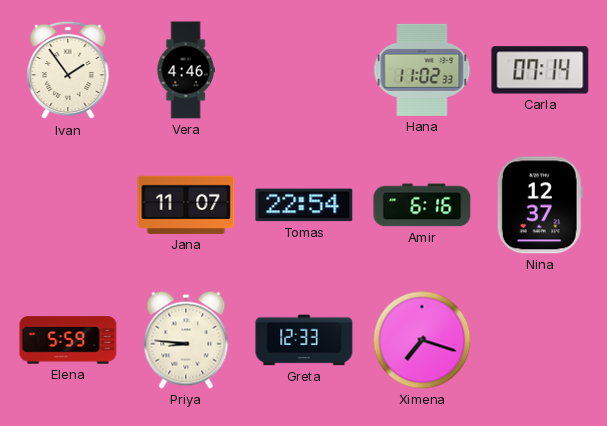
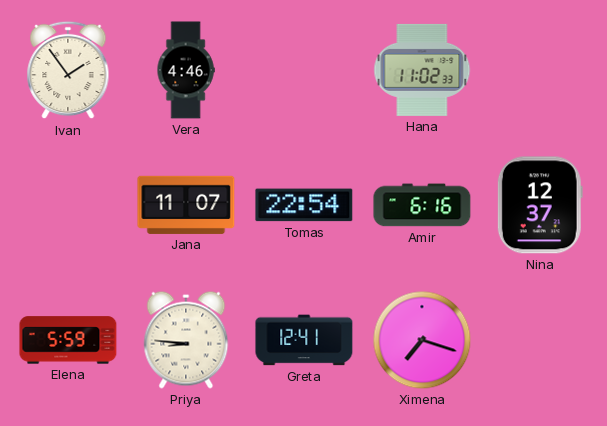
Carla: 07:14 -> none (540, 70)
Greta: 12:33 -> 12:41 (304, 340)
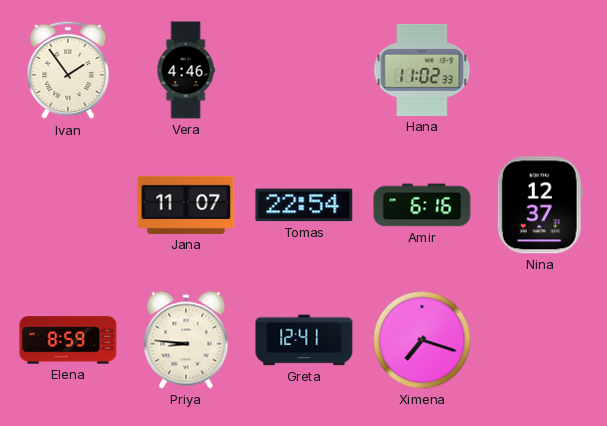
Elena: 5:59 -> 8:59 (68, 340)
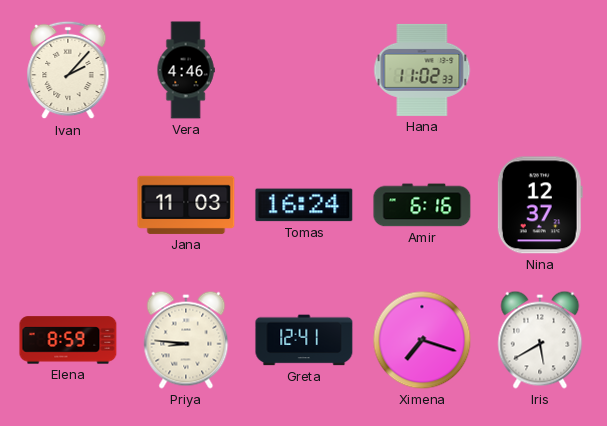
Ivan: 1:54 -> 2:07 (68, 70)
Jana: 11:07 -> 11:03 (186, 205)
Tomas: 22:54 -> 16:24 (304, 205)
Iris: none -> 5:40 (540, 340)
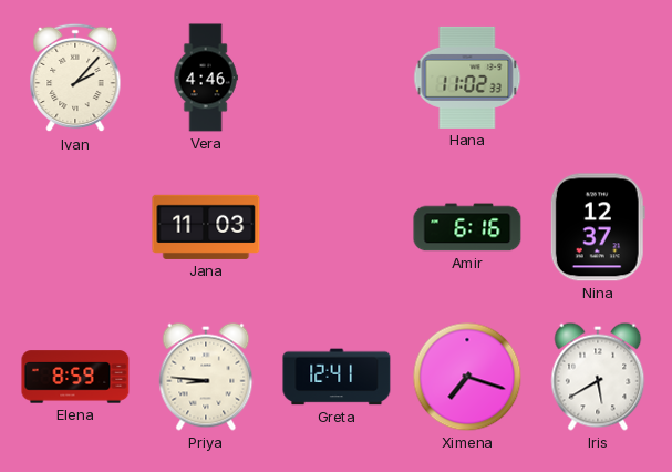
Tomas: 16:24 -> none (304, 205)
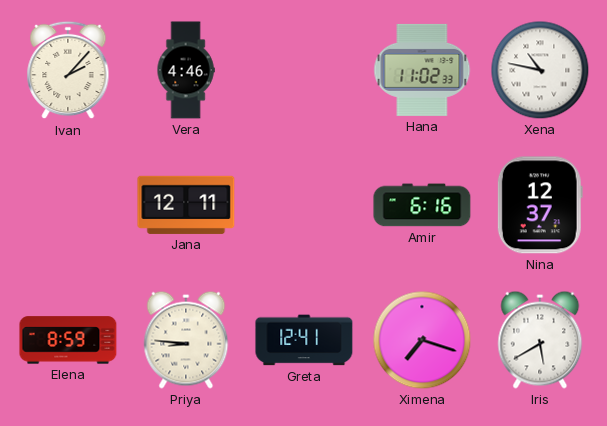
Xena: none -> 10:47 (540, 70)
Jana: 11:03 -> 12:11 (186, 205)
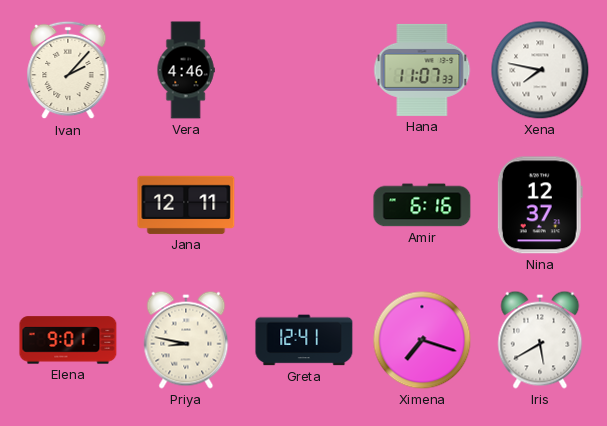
Hana: 11:02 -> 11:07 (422, 70)
Xena: 10:47 -> 7:47 (540, 70)
Elena: 8:59 -> 9:01 (68, 340)
Priya: 8:46 -> 8:47 (186, 340)
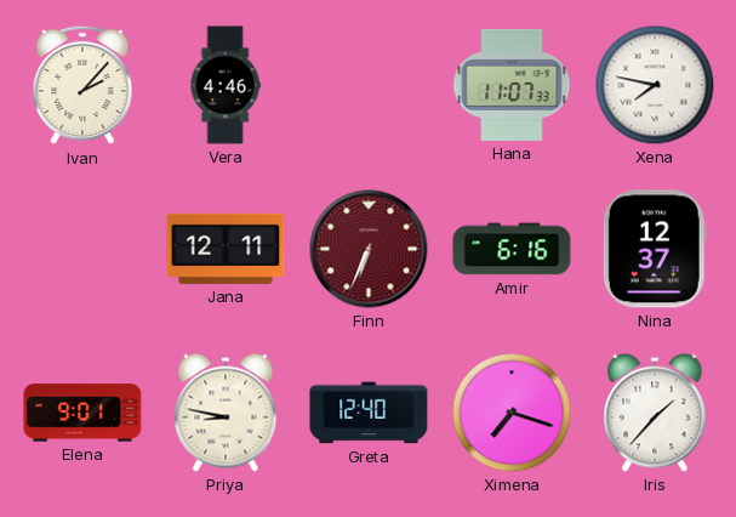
Finn: none -> 6:34 (369, 249)
Greta: 12:41 -> 12:40 (369, 413)
Iris: 5:40 -> 1:37 (655, 413)
